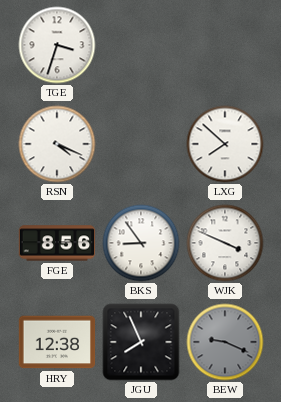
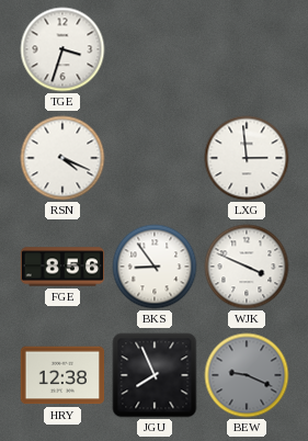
LXG: 7:52 -> 2:59 (247, 158)
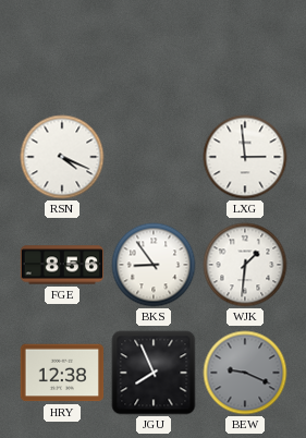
TGE: 3:33 -> none (62, 49)
WJK: 3:49 -> 1:31 (245, 265)
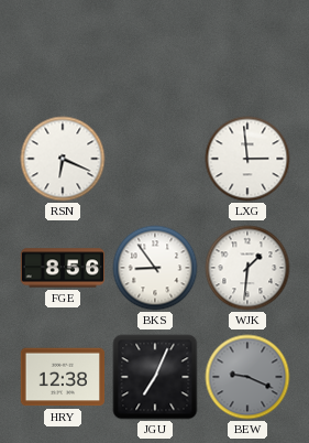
RSN: 4:19 -> 6:19 (63, 159)
JGU: 7:56 -> 7:04 (155, 377)
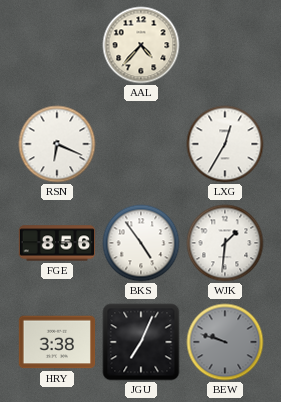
AAL: none -> 4:37 (141, 45)
LXG: 2:59 -> 12:35 (225, 144)
BKS: 8:54 -> 4:54 (141, 243)
HRY: 12:38 -> 3:38 (57, 342)
BEW: 9:19 -> 9:48 (225, 342)
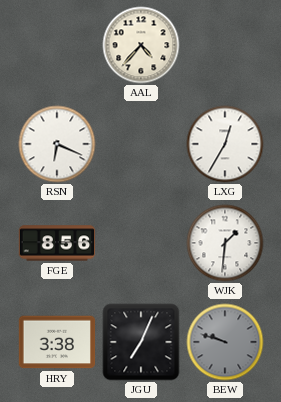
BKS: 4:54 -> none (141, 243)
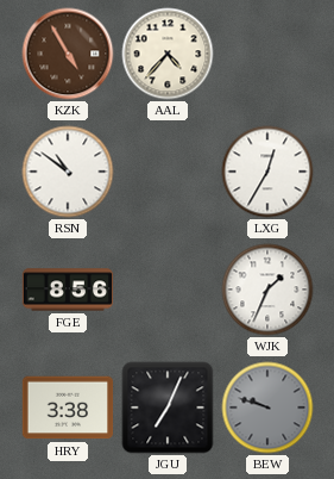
KZK: none -> 4:55 (68, 54)
RSN: 6:19 -> 10:51 (68, 172)
WJK: 1:31 -> 1:34 (267, 290)
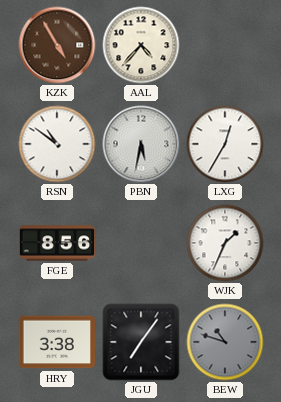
PBN: none -> 5:32 (141, 144)
JGU: 7:04 -> 7:06 (141, 342)
BEW: 9:48 -> 10:48 (225, 342)
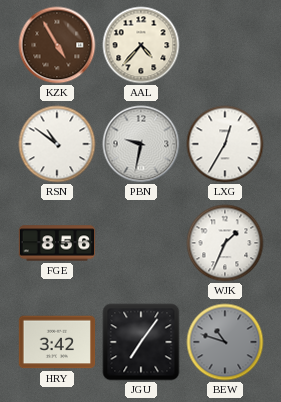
PBN: 5:32 -> 9:32 (141, 144)
HRY: 3:38 -> 3:42 (57, 342)
